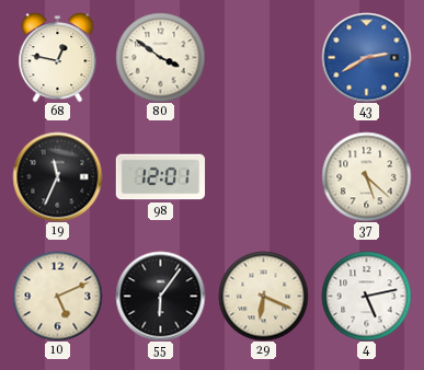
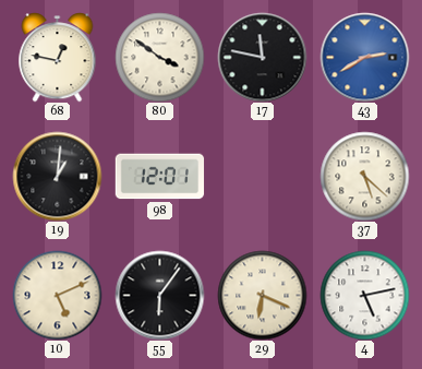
17: none -> 11:47 (262, 57)
19: 11:34 -> 1:01 (57, 176)
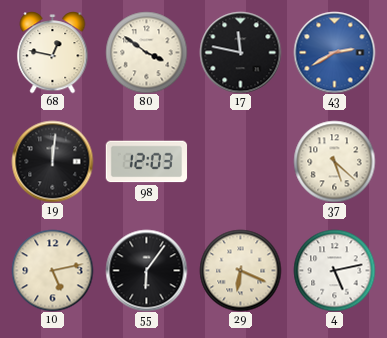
19: 1:01 -> 12:01 (52, 161)
98: 12:01 -> 12:03 (146, 162)
10: 5:11 -> 5:13 (52, 270)
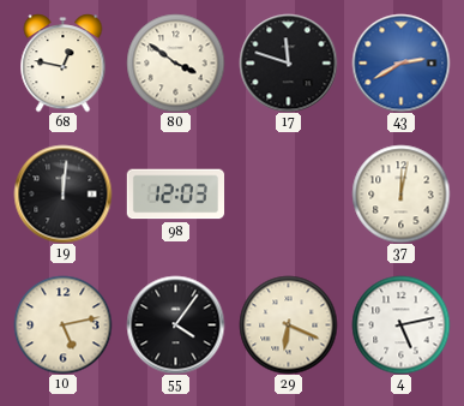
17: 11:47 -> 11:48 (288, 62)
37: 5:22 -> 12:02 (400, 193)
55: 6:06 -> 4:06 (175, 324)
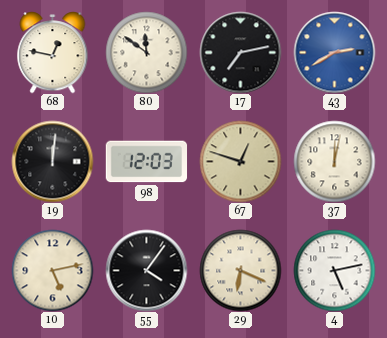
80: 3:51 -> 11:51 (146, 52)
17: 11:48 -> 7:13 (240, 52)
67: none -> 12:48 (240, 161)
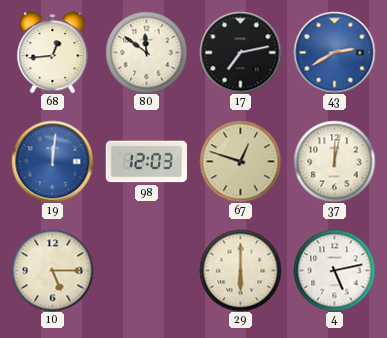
68: 12:47 -> 12:44 (53, 52)
19 dial: black -> blue (52, 161)
10: 5:13 -> 5:15 (52, 270)
55: 4:06 -> none (146, 270)
29: 6:19 -> 6:00 (240, 270)
